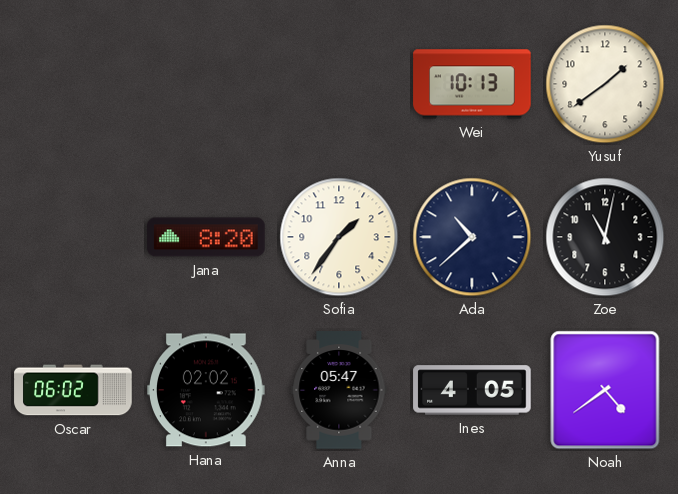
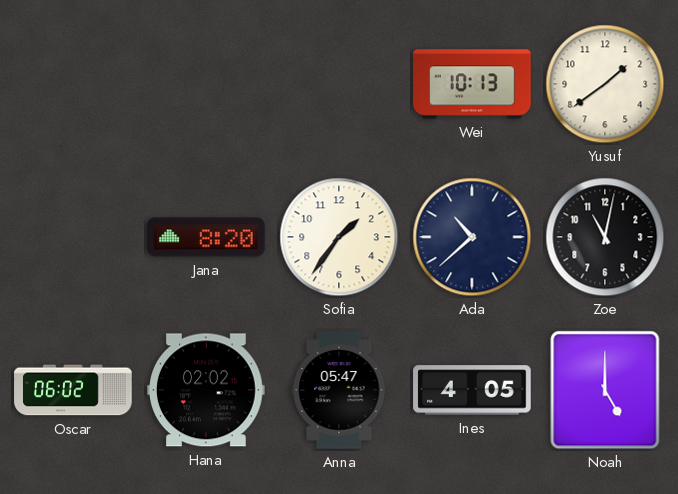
Noah: 4:39 -> 5:00 (605, 390)
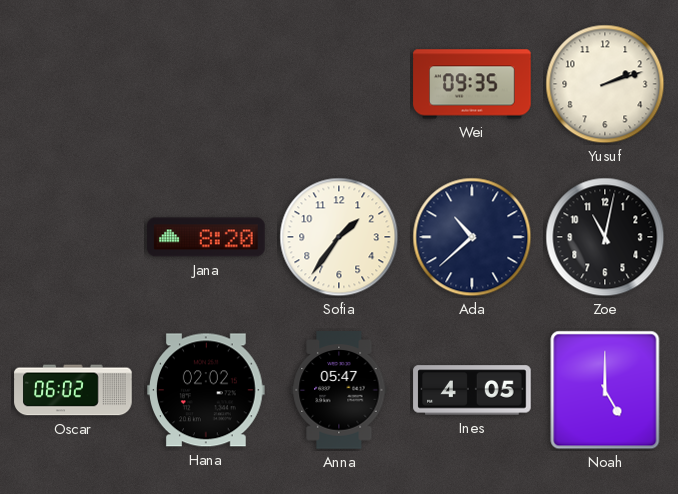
Wei: 10:13 -> 09:35 (472, 84)
Yusuf: 1:39 -> 2:12 (605, 84)
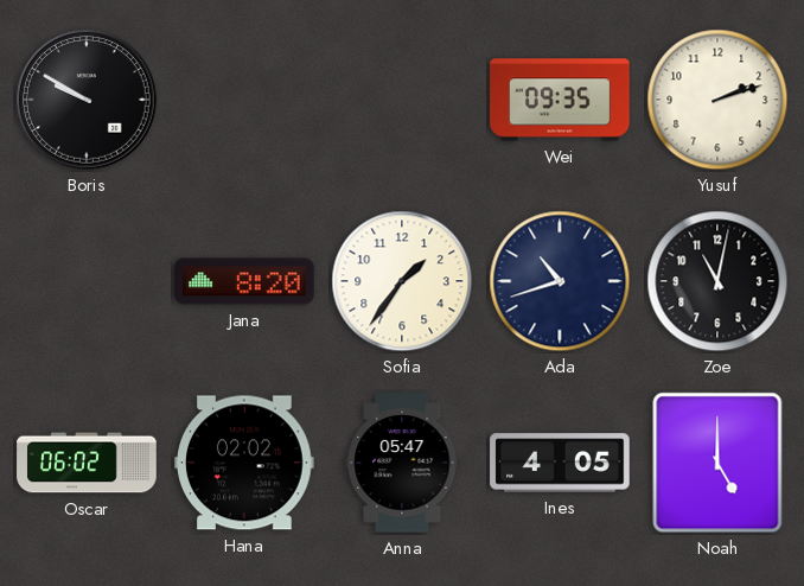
Boris: none -> 9:50 (87, 100)
Ada: 10:38 -> 10:42 (560, 281)
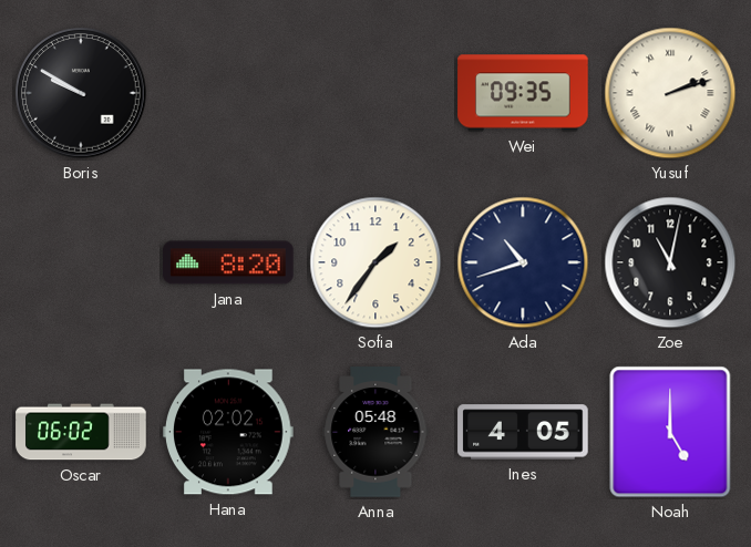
Yusuf numerals: Arabic -> Roman (670, 93)
Anna: 05:47 -> 05:48 (375, 432)
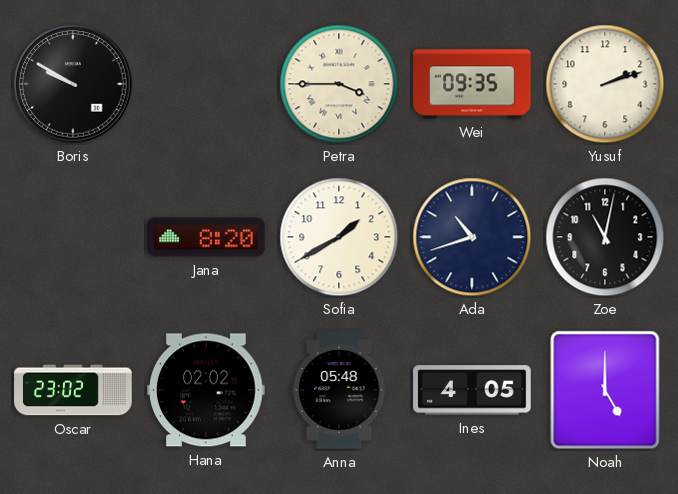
Petra: none -> 3:45 (339, 84)
Yusuf numerals: Roman -> Arabic (605, 84)
Sofia: 1:36 -> 1:40 (339, 237)
Oscar: 06:02 -> 23:02 (73, 390)
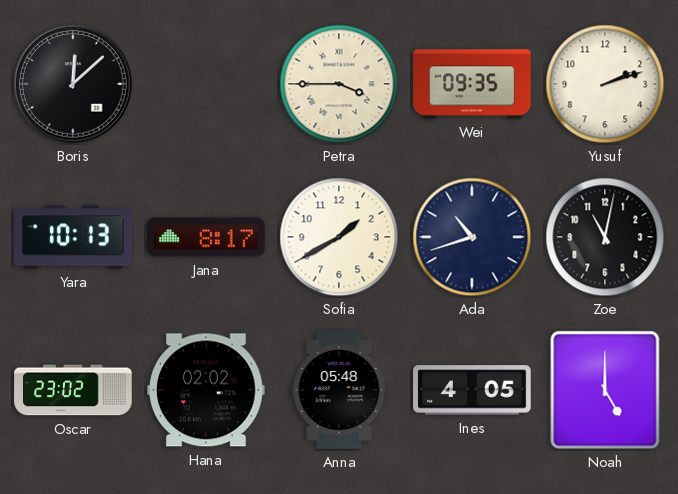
Boris: 9:50 -> 12:08 (73, 84)
Yara: none -> 10:13 (73, 237)
Jana: 8:20 -> 8:17 (206, 237)
